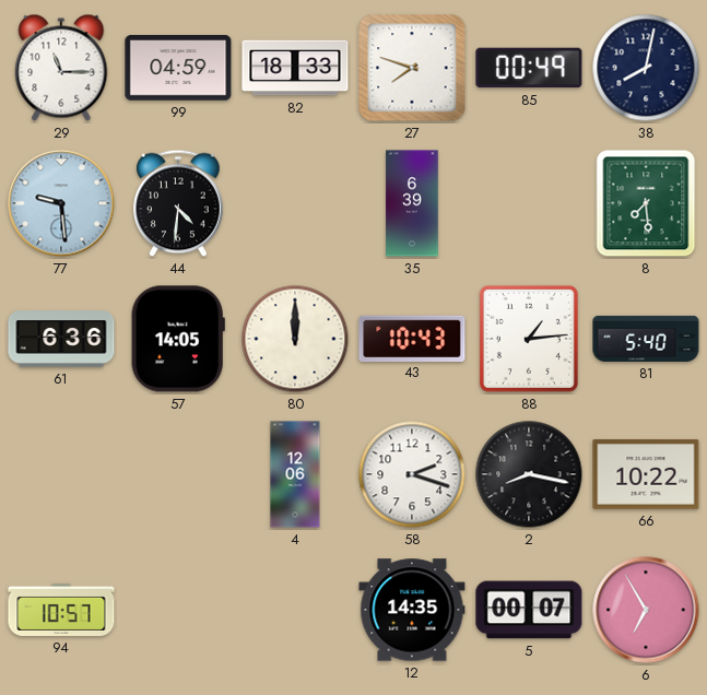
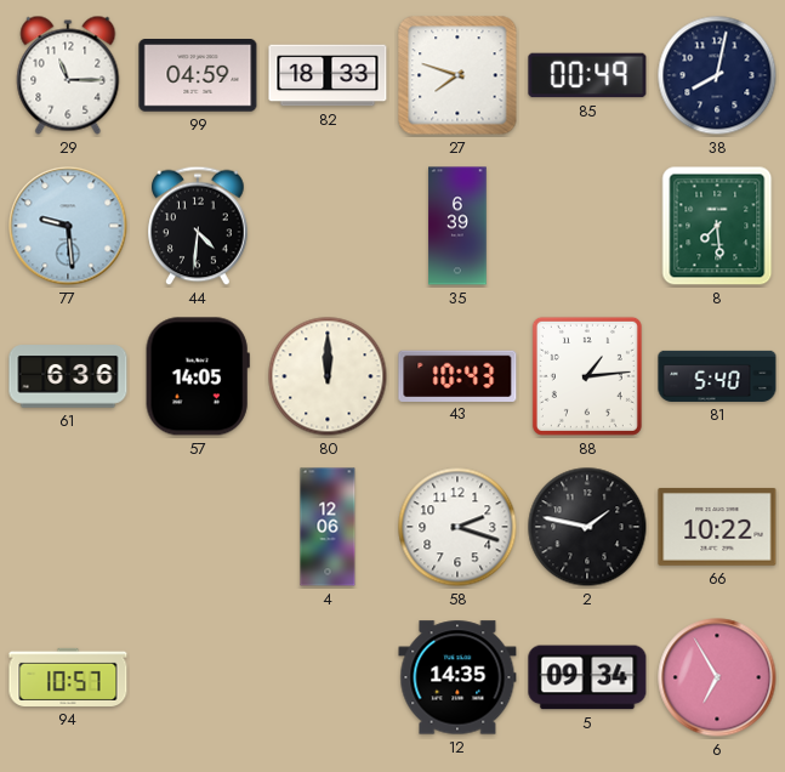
2: 8:17 -> 1:47 (587, 527)
5: 00:07 -> 09:34 (587, 677)
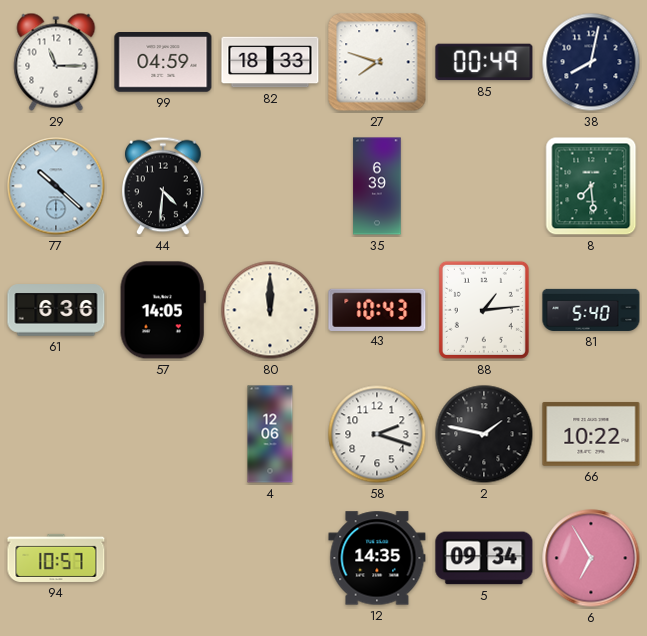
77: 9:29 -> 10:22 (56, 186)
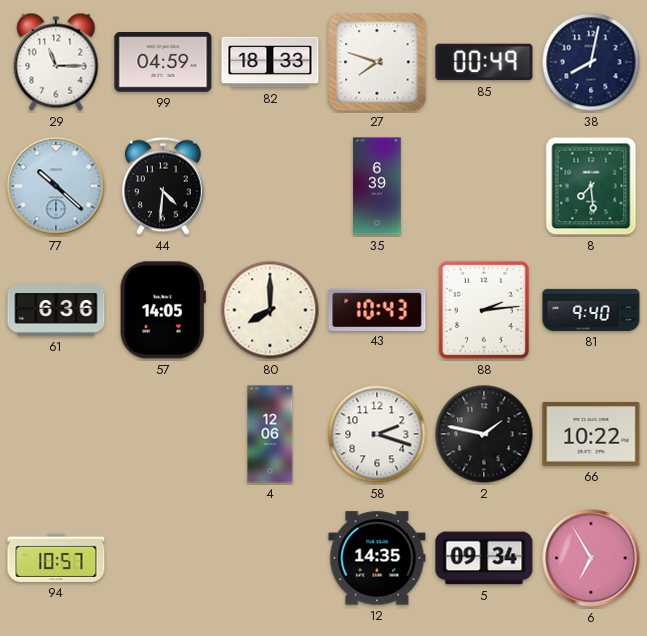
80: 12:00 -> 8:00 (270, 310)
88: 1:14 -> 2:14 (484, 310)
81: 5:40 -> 9:40 (591, 310)
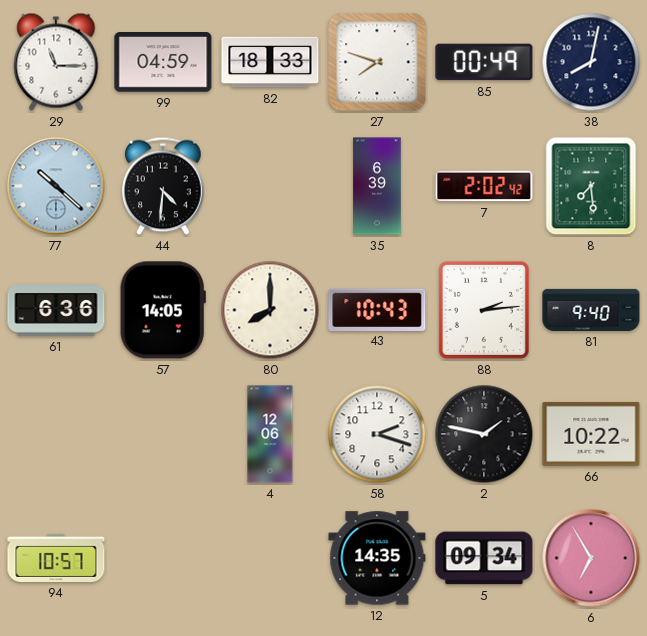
7: none -> 2:02 (484, 186)
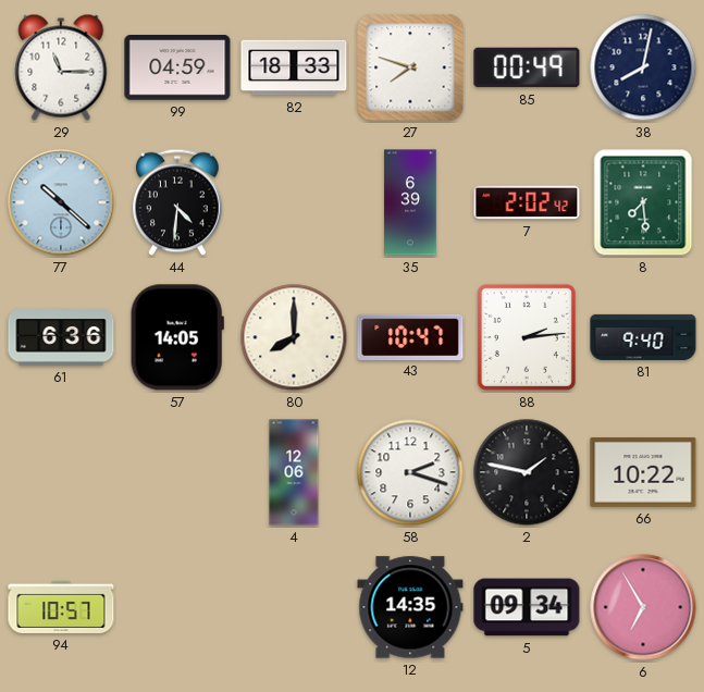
43: 10:43 -> 10:47 (410, 336)
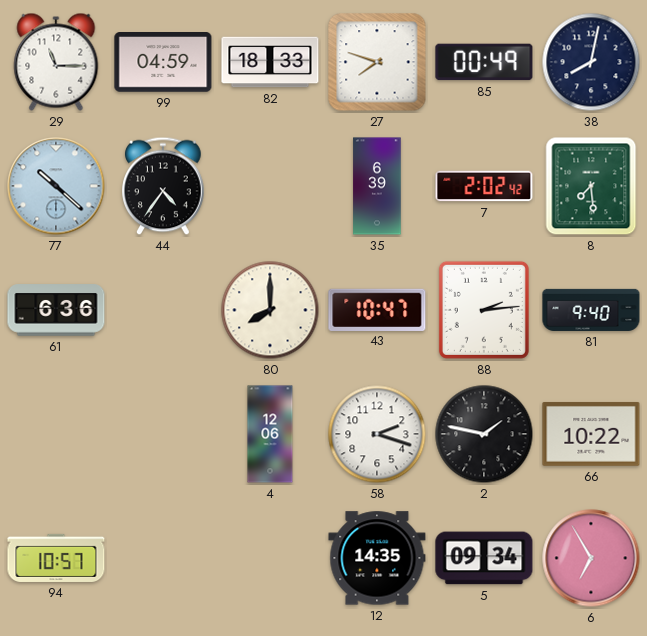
44: 4:31 -> 4:36 (163, 186)
57: 14:05 -> none (177, 337)
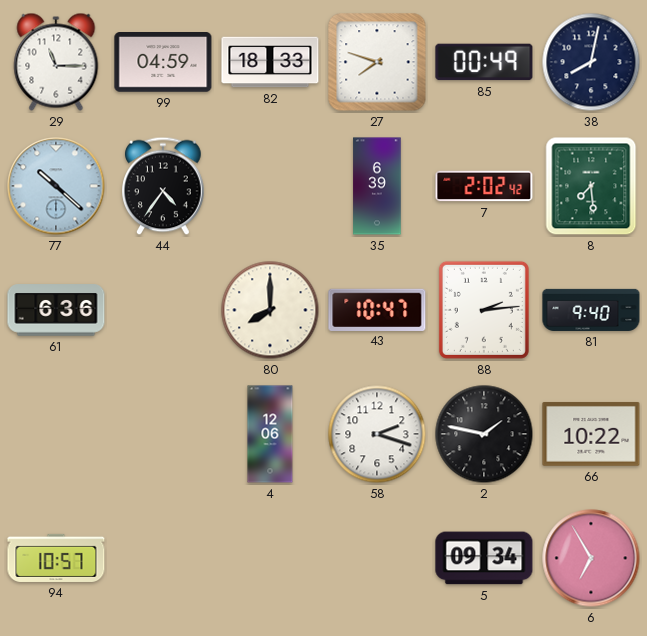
12: 14:35 -> none (377, 558)
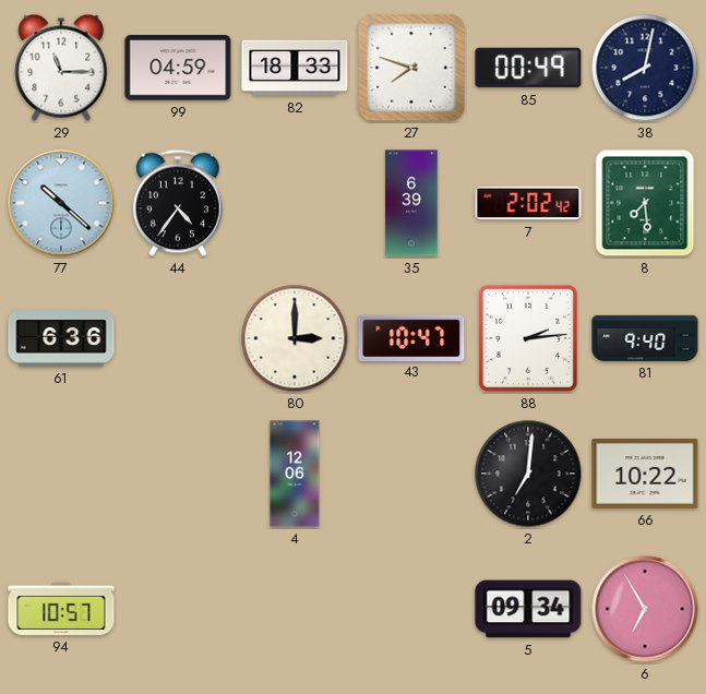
80: 8:00 -> 3:00 (295, 338)
58: 2:18 -> none (377, 434)
2: 1:47 -> 7:01 (528, 474)
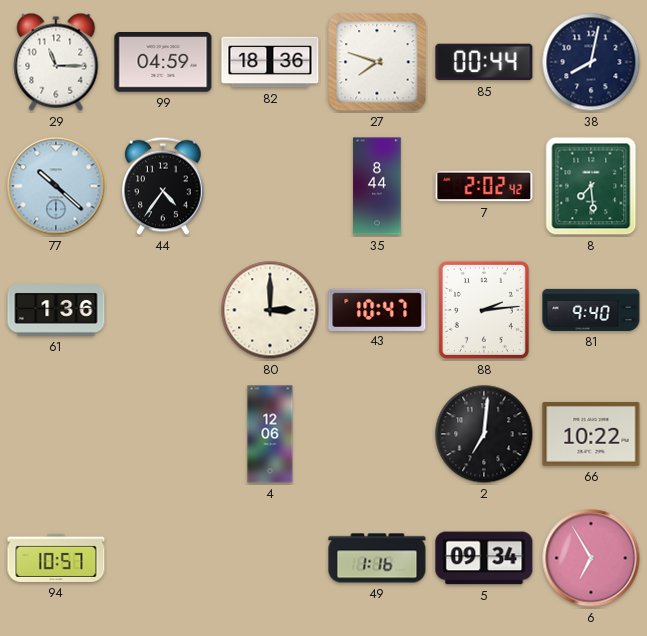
82: 18:33 -> 18:36 (270, 62)
85: 00:49 -> 00:44 (484, 62)
35: 6:39 -> 8:44 (377, 186)
61: 6:36 -> 1:36 (56, 310)
49: none -> 1:16 (377, 558)
